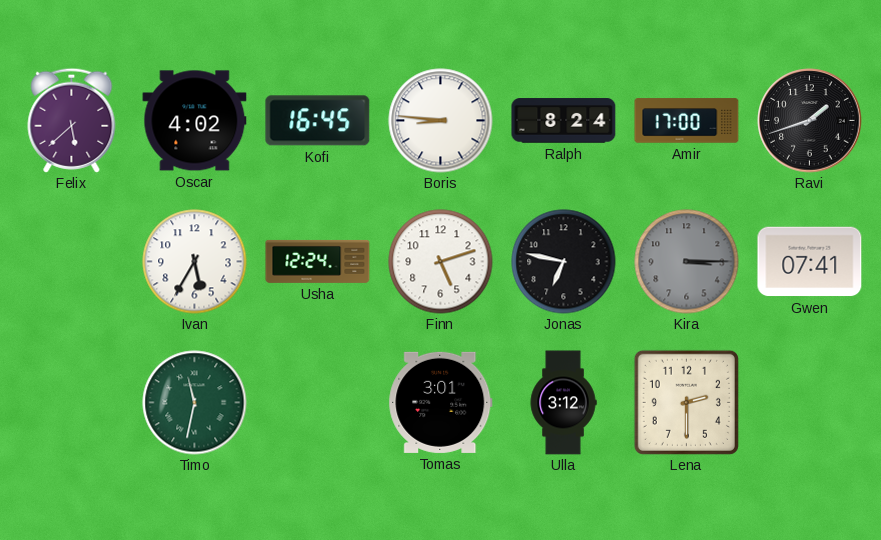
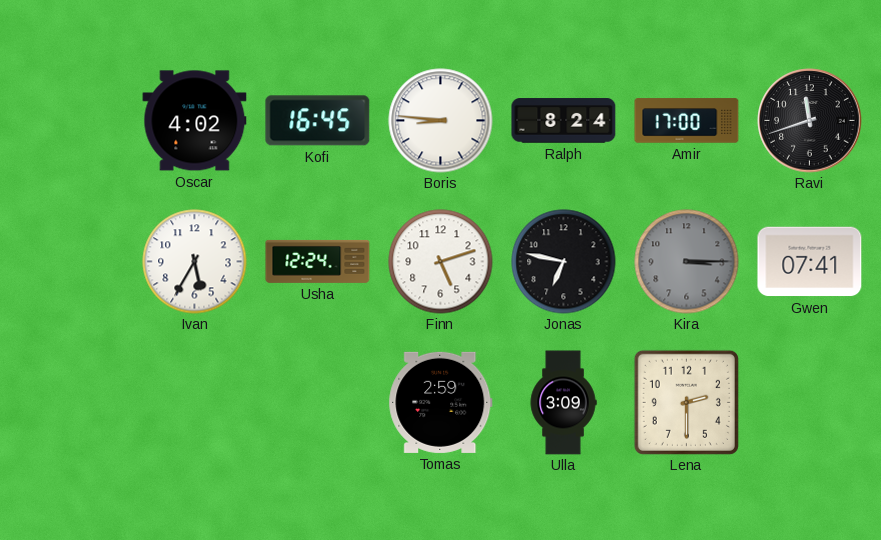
Felix: 5:38 -> none (72, 120)
Ravi: 1:42 -> 11:42 (810, 121)
Timo: 11:32 -> none (195, 403)
Tomas: 3:01 -> 2:59 (441, 402)
Ulla: 3:12 -> 3:09 (563, 403)
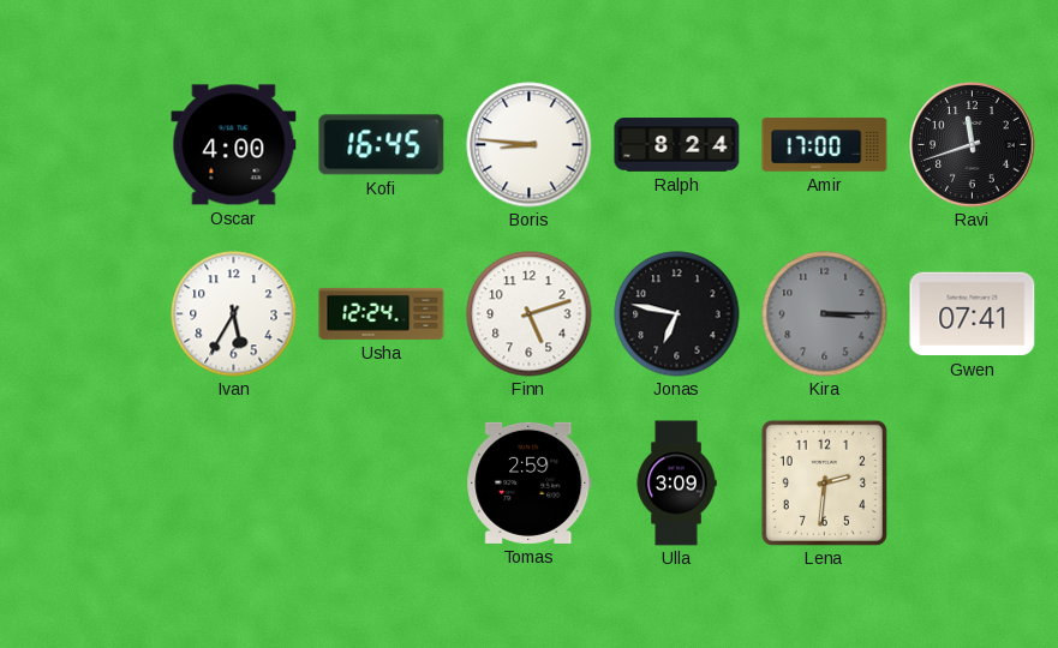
Oscar: 4:02 -> 4:00 (234, 145)
Lena: 2:30 -> 2:31 (824, 482)
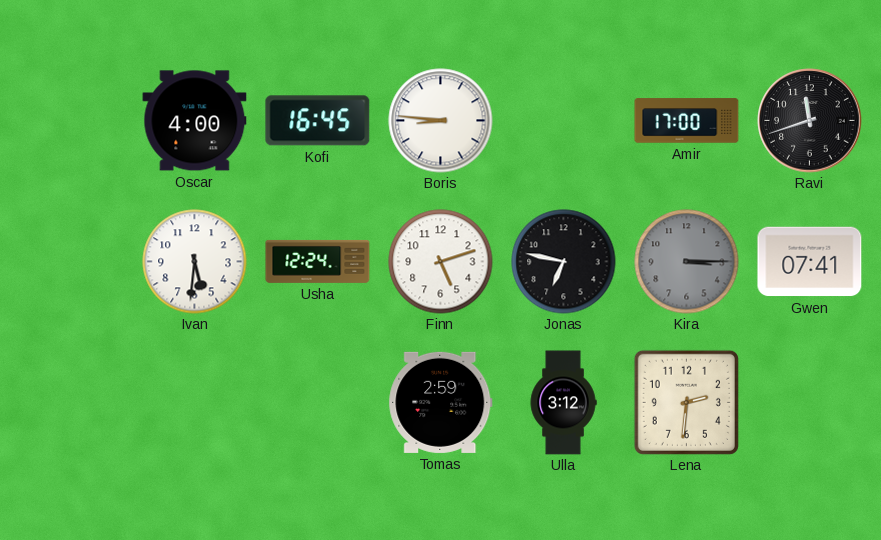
Ralph: 8:24 -> none (677, 145)
Ivan: 5:35 -> 5:31 (195, 262)
Ulla: 3:09 -> 3:12 (563, 403)
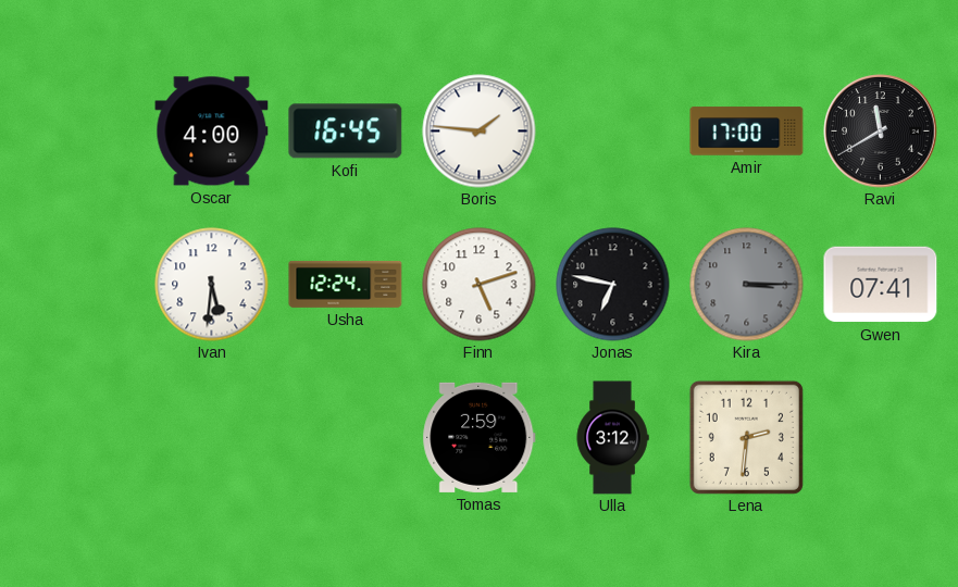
Boris: 8:46 -> 1:46 (480, 132)
Ravi: 11:42 -> 11:40 (881, 132)
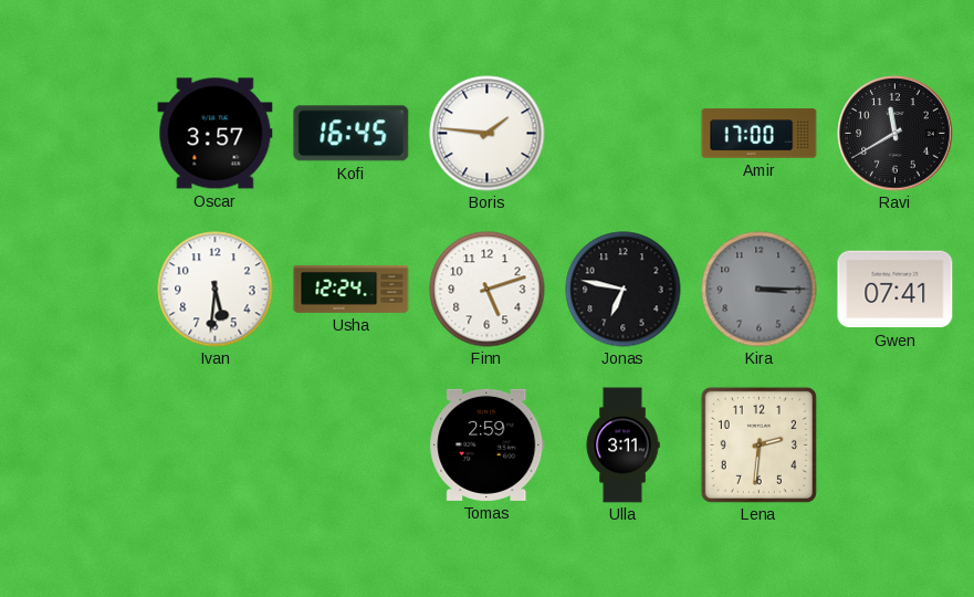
Oscar: 4:00 -> 3:57 (216, 134)
Ulla: 3:12 -> 3:11 (622, 446)
